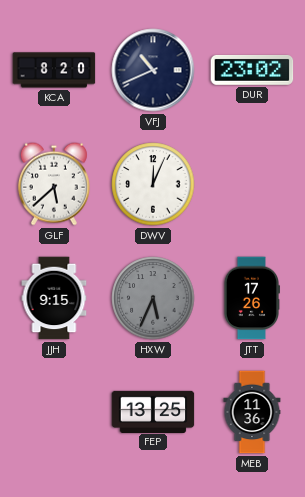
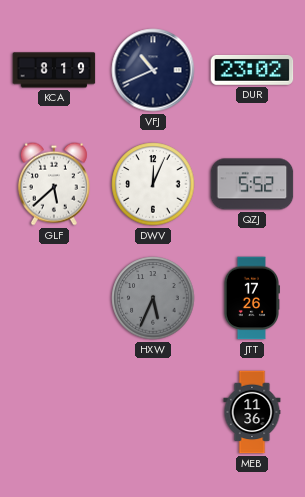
KCA: 8:20 -> 8:19 (54, 70)
QZJ: none -> 5:52 (252, 184)
JJH: 9:15 -> none (54, 298)
FEP: 13:25 -> none (153, 411)
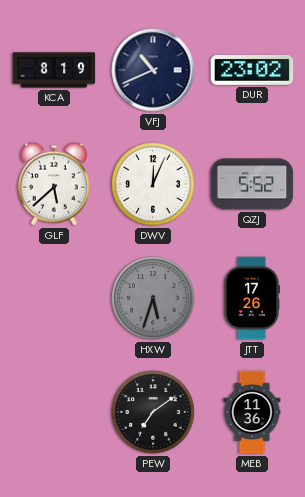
HXW: 5:34 -> 5:33 (153, 298)
PEW: none -> 7:09 (153, 412)
